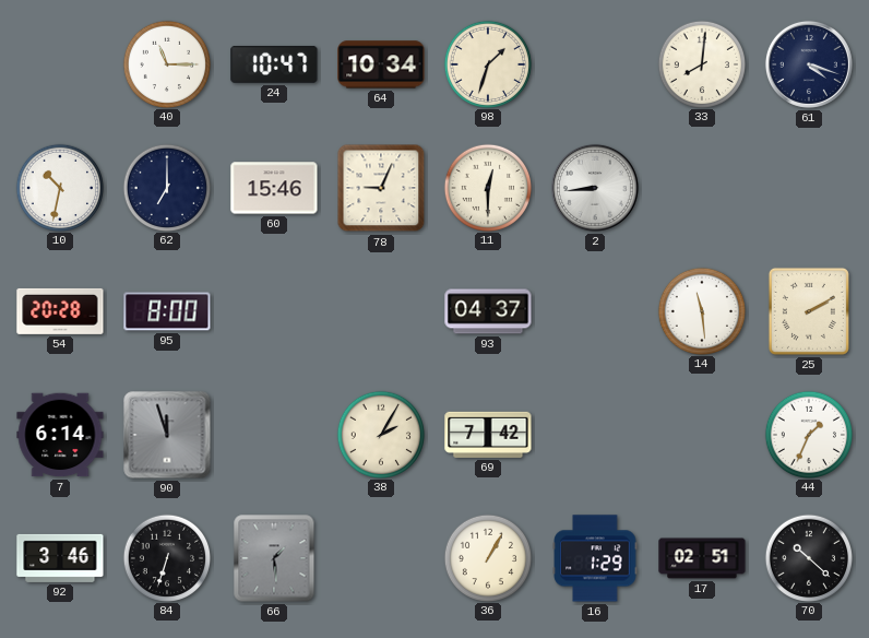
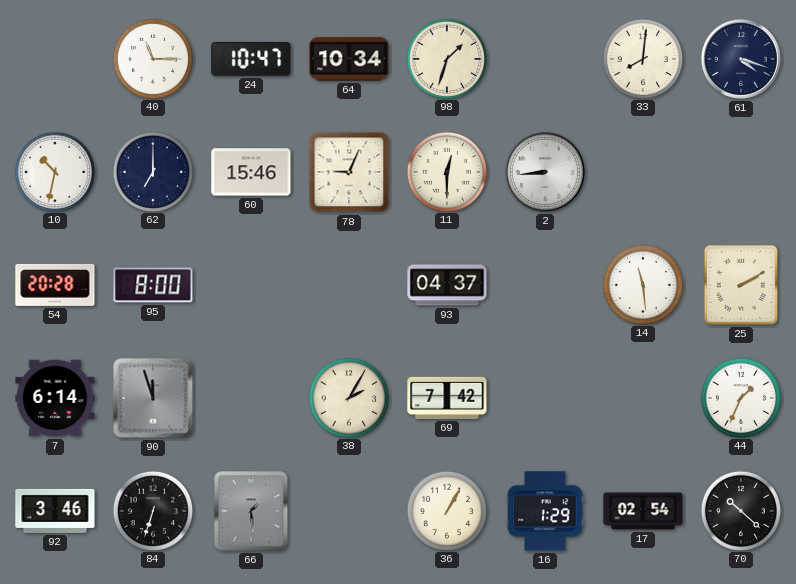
17: 02:51 -> 02:54 (643, 511)
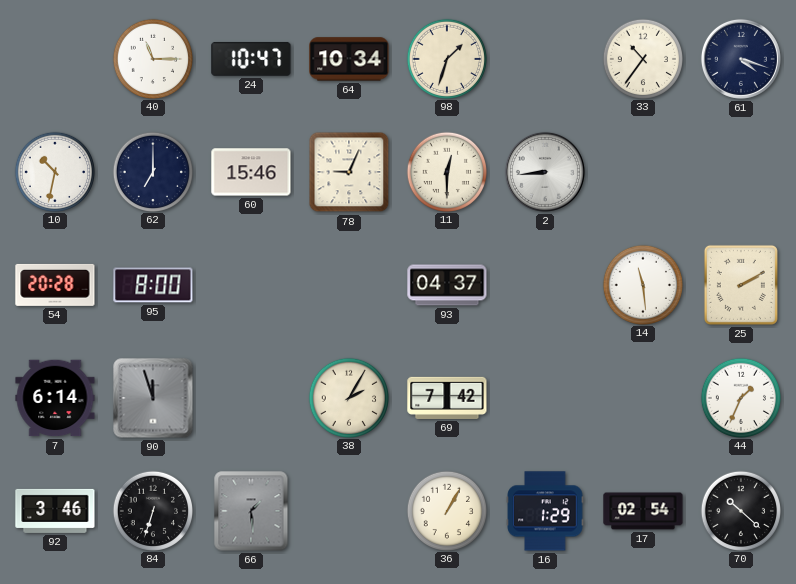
33: 8:01 -> 10:36 (642, 58)
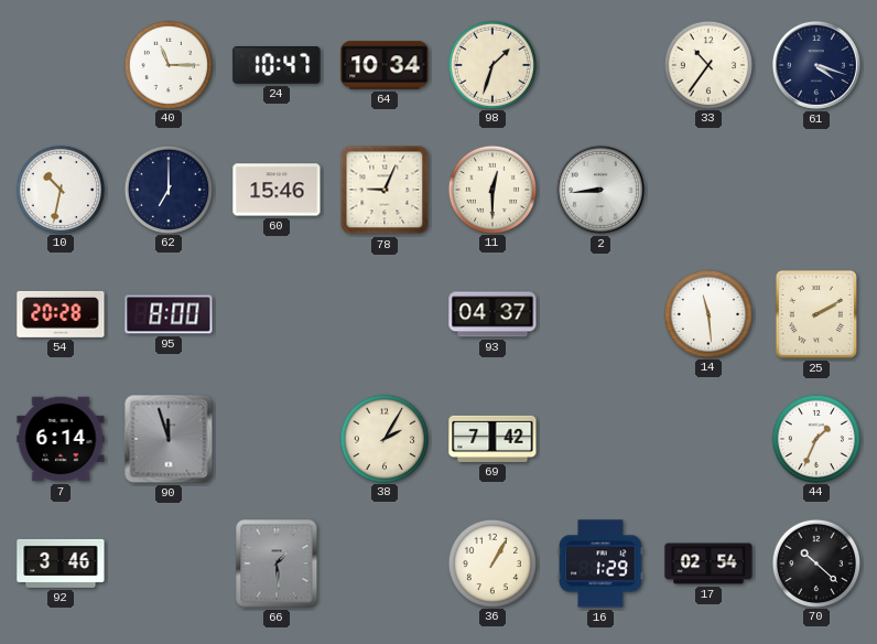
84: 6:33 -> none (152, 510)
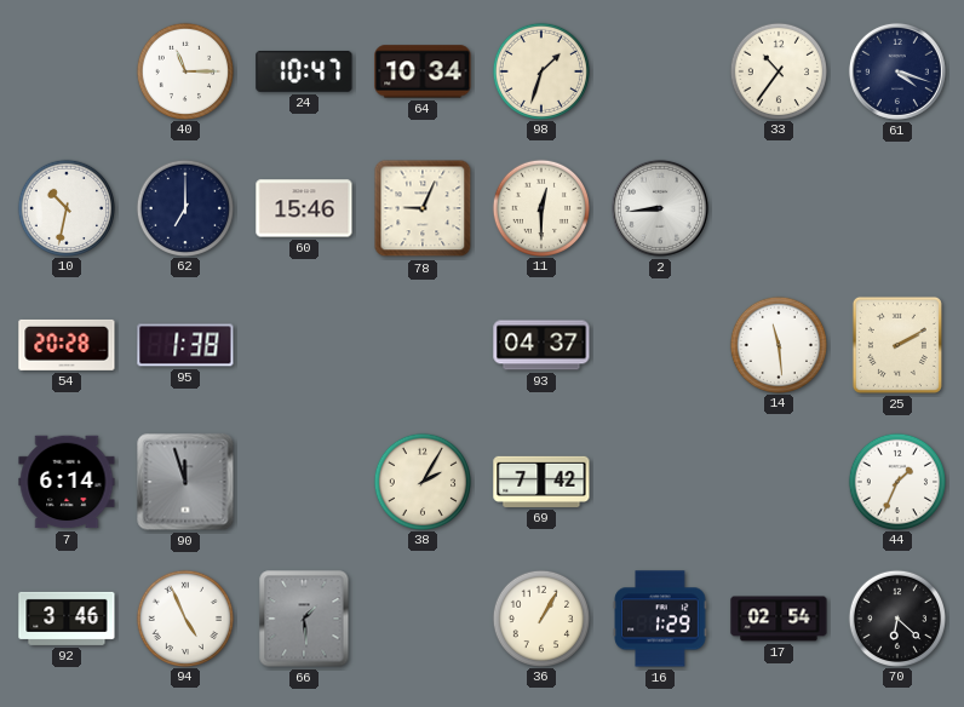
95: 8:00 -> 1:38 (185, 345)
94: none -> 4:56 (184, 617)
70: 10:22 -> 6:22 (896, 617)
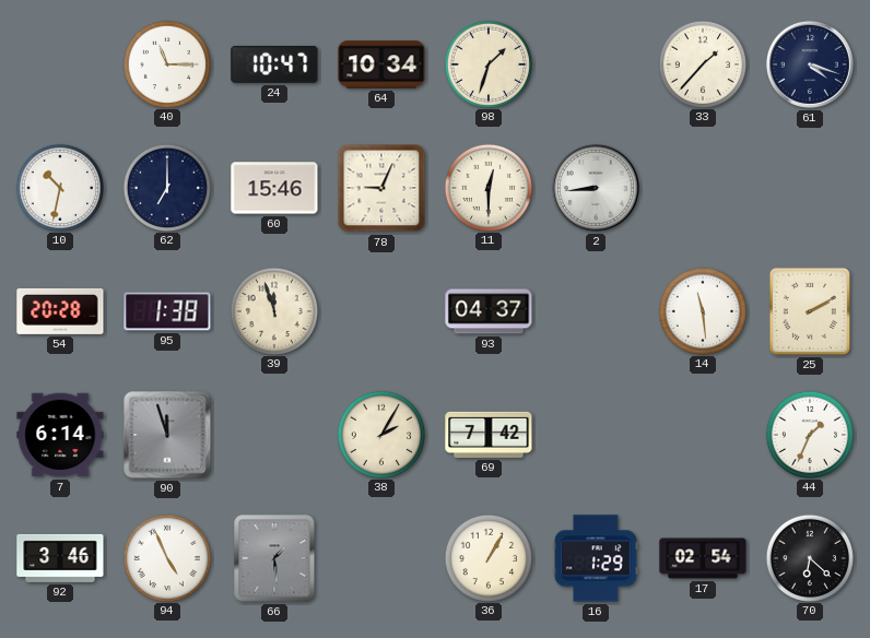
33: 10:36 -> 1:37 (702, 63)
39: none -> 11:57 (273, 310)
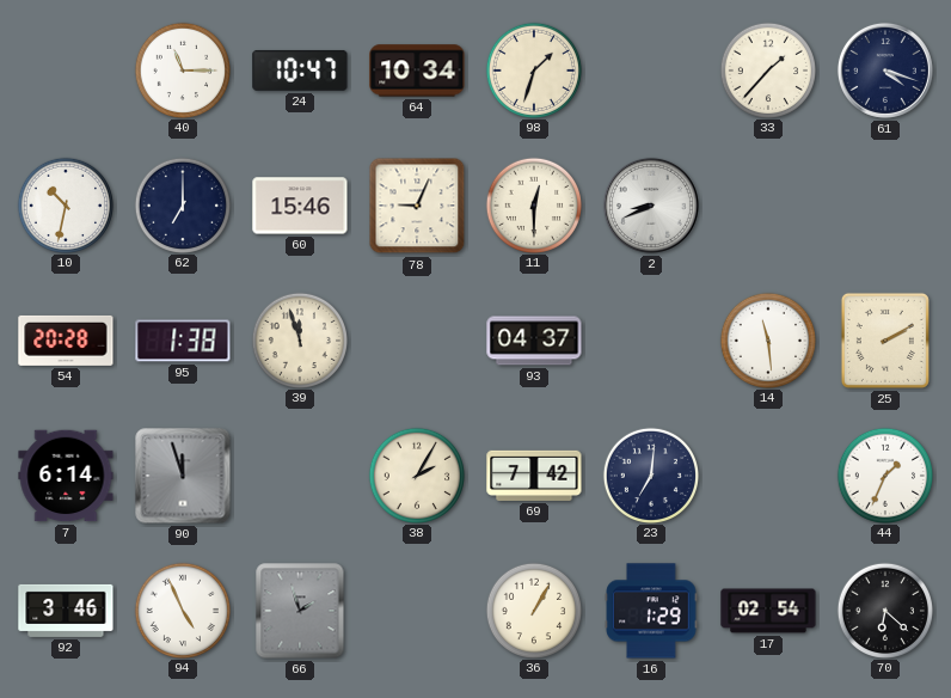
2: 8:44 -> 8:41 (651, 206)
23: none -> 7:01 (650, 474)
66: 1:29 -> 1:57 (300, 611)
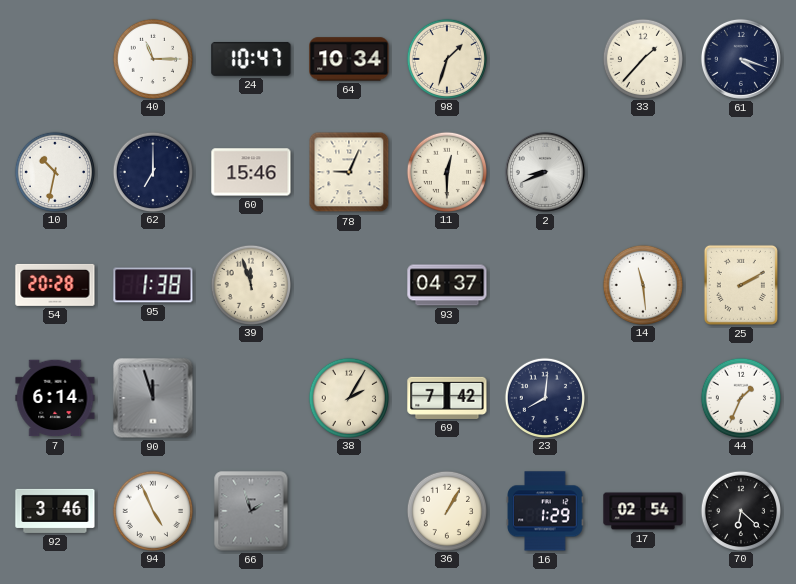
23: 7:01 -> 8:01 (544, 397)
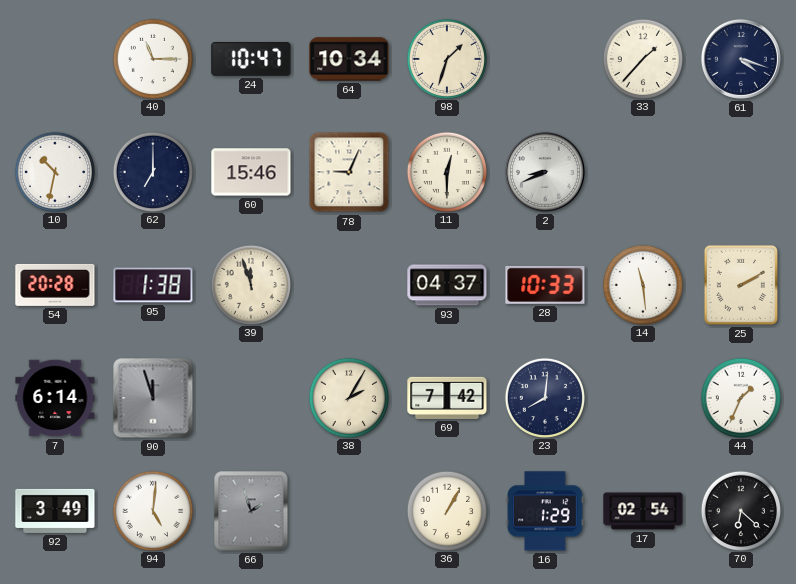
28: none -> 10:33 (545, 285)
92: 3:46 -> 3:49 (55, 511)
94: 4:56 -> 5:01 (152, 510)
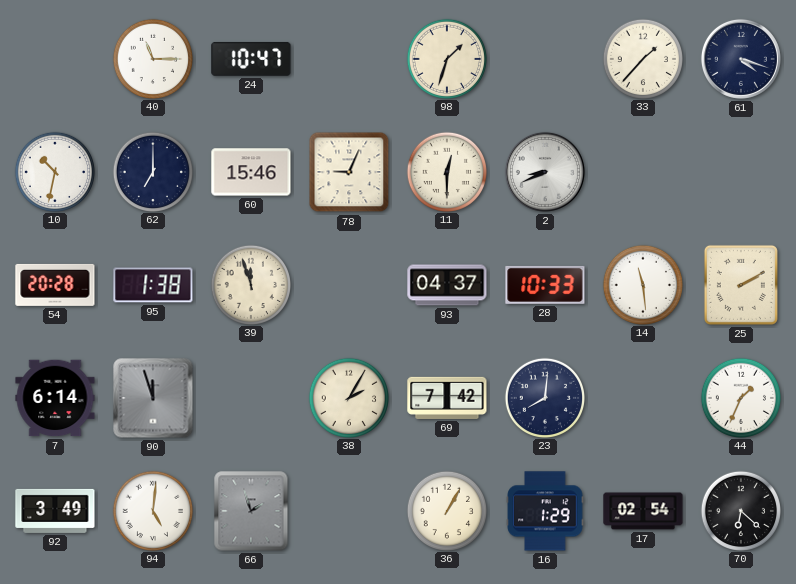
64: 10:34 -> none (349, 59)
